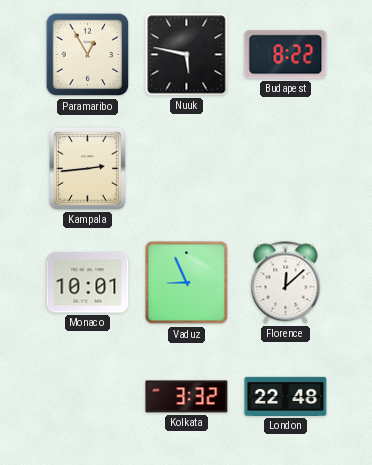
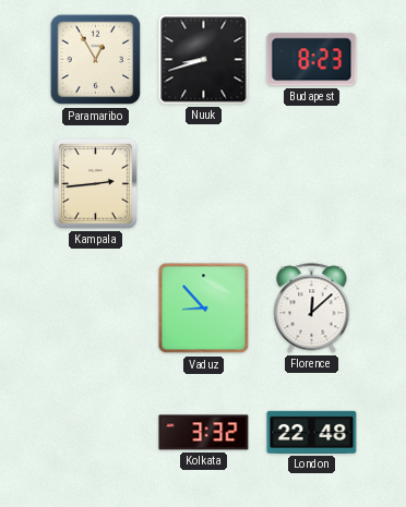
Nuuk: 5:47 -> 8:42 (204, 60)
Budapest: 8:22 -> 8:23 (312, 60)
Monaco: 10:01 -> none (88, 283)
Vaduz: 8:56 -> 8:53 (204, 309)
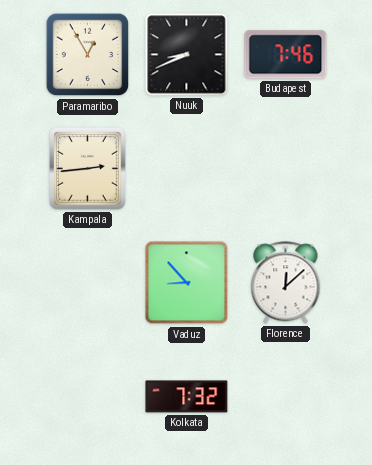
Nuuk: 8:42 -> 8:41 (187, 55)
Budapest: 8:23 -> 7:46 (286, 55)
Kolkata: 3:32 -> 7:32 (187, 397)
London: 22:48 -> none (312, 432)
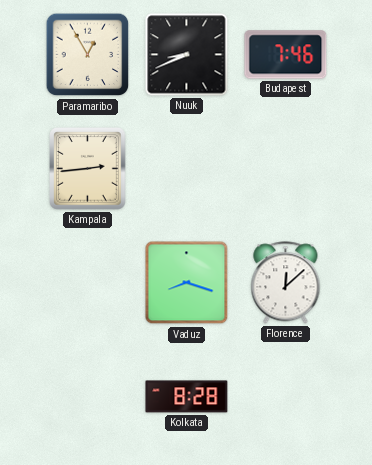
Vaduz: 8:53 -> 8:18 (187, 283)
Kolkata: 7:32 -> 8:28 (187, 397)
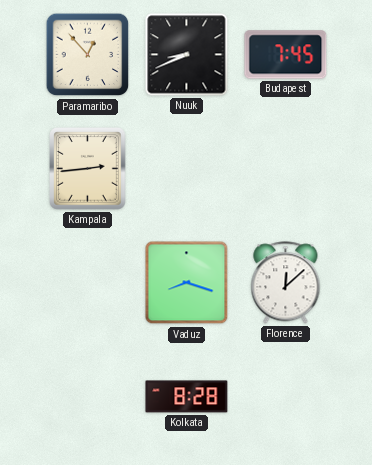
Paramaribo: 12:55 -> 12:53 (88, 55)
Budapest: 7:46 -> 7:45 (286, 55)
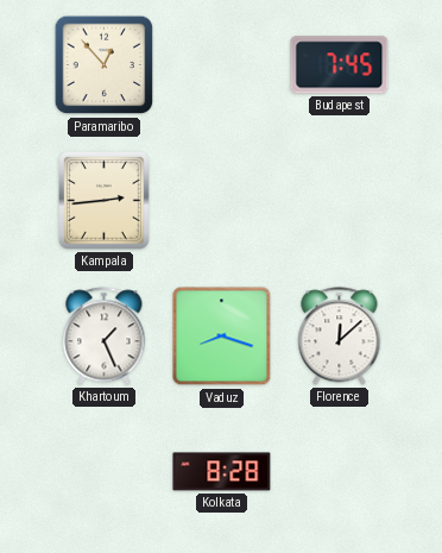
Nuuk: 8:41 -> none (187, 55)
Khartoum: none -> 1:26 (105, 337)
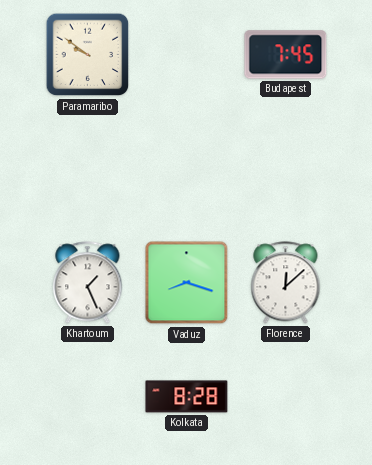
Paramaribo: 12:53 -> 9:51 (88, 55)
Kampala: 2:44 -> none (105, 201)
